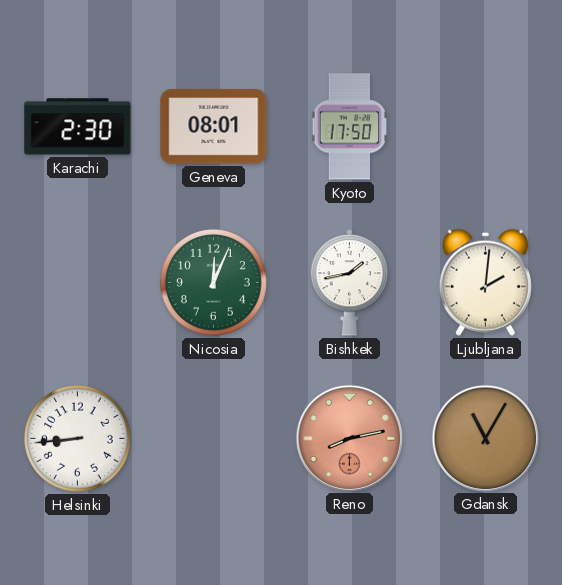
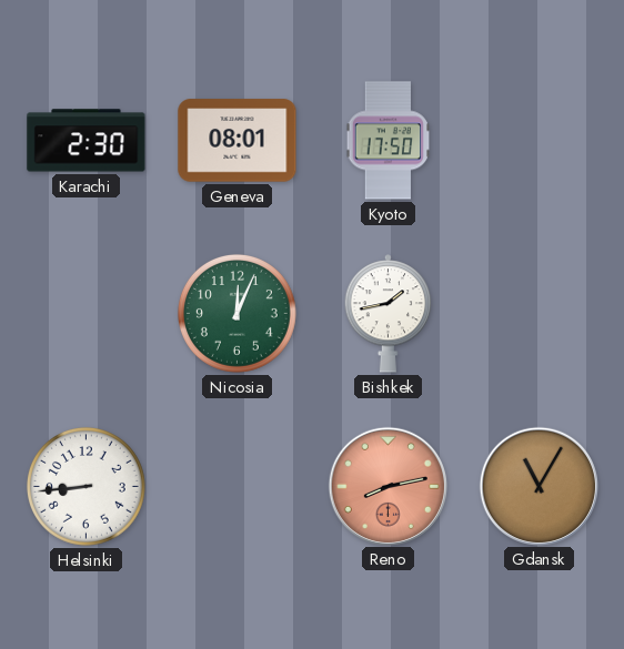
Ljubljana: 2:01 -> none (485, 282)
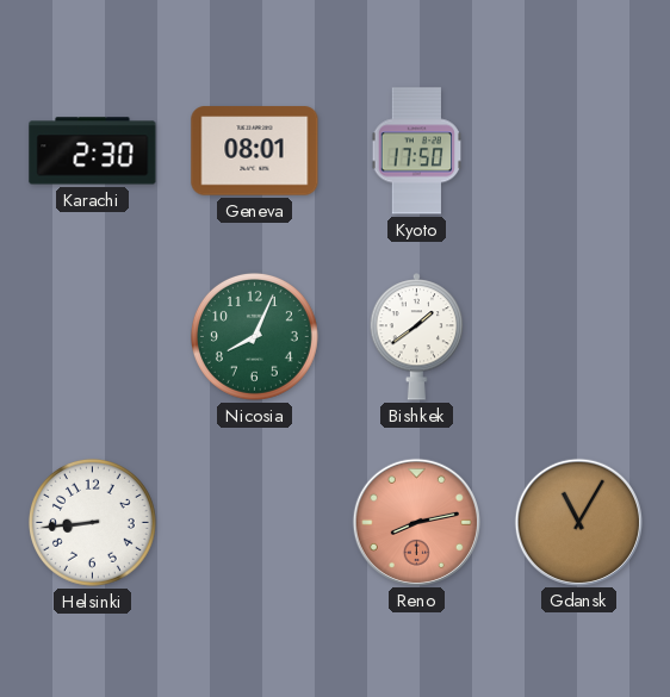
Nicosia: 12:04 -> 8:04 (254, 336)
Bishkek: 1:43 -> 1:39 (417, 337)
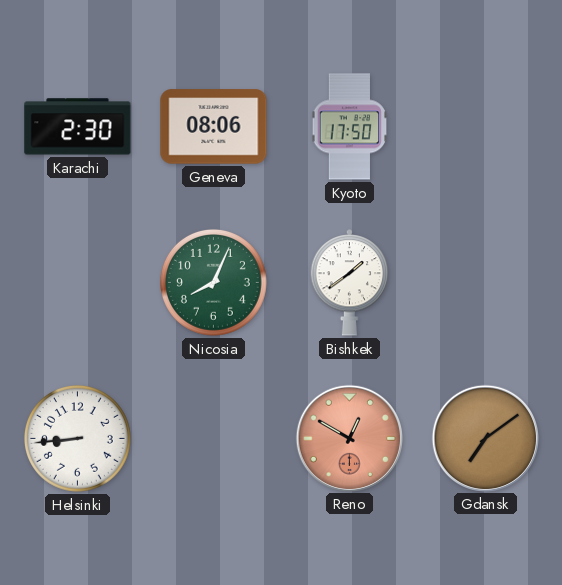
Geneva: 08:01 -> 08:06 (214, 127)
Reno: 8:13 -> 12:50 (349, 438)
Gdansk: 11:05 -> 7:09 (485, 438)
